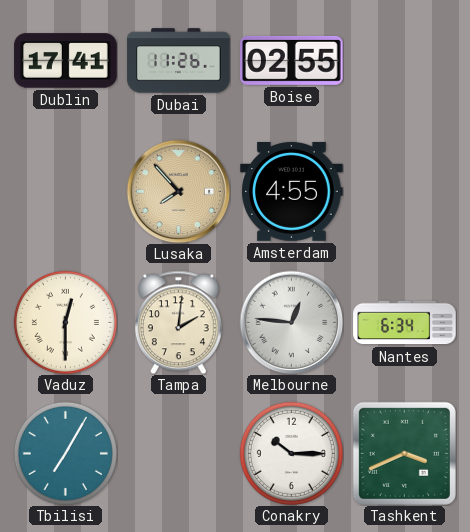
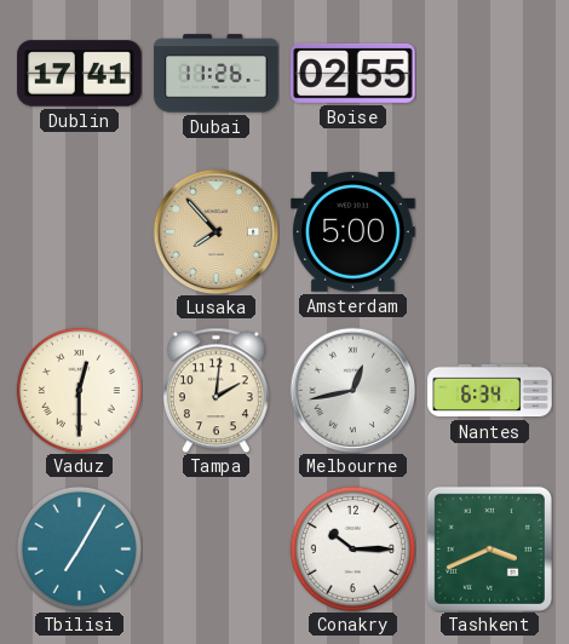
Amsterdam: 4:55 -> 5:00 (354, 231)
Melbourne: 12:46 -> 12:43 (352, 390)
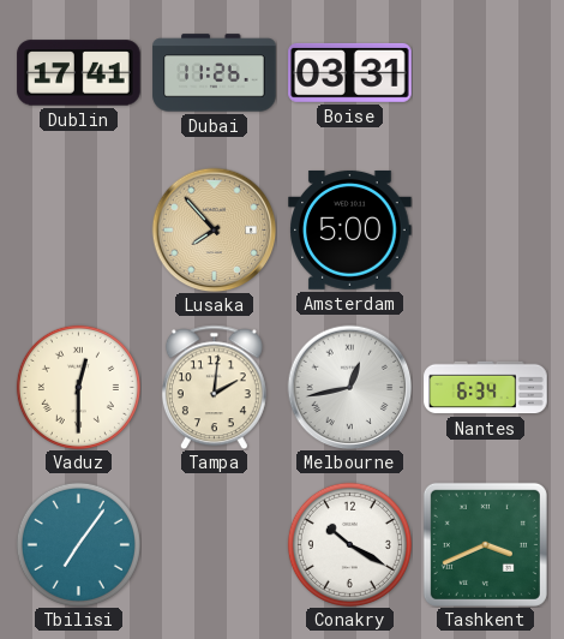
Boise: 02:55 -> 03:31 (350, 72)
Tbilisi: 7:05 -> 7:06 (78, 544)
Conakry: 10:15 -> 10:20 (349, 544)
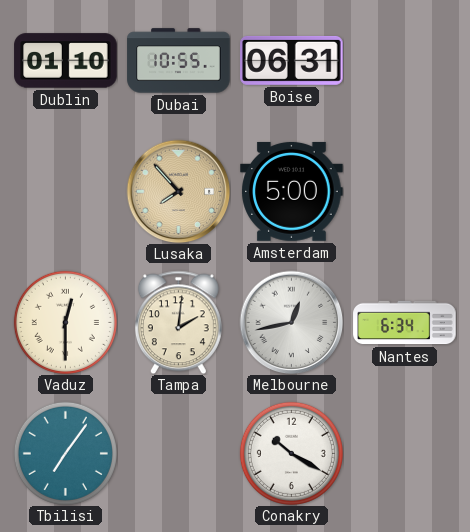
Dublin: 17:41 -> 01:10 (66, 61)
Dubai: 11:26 -> 10:55 (179, 61)
Boise: 03:31 -> 06:31 (292, 60)
Tashkent: 3:41 -> none (485, 544)
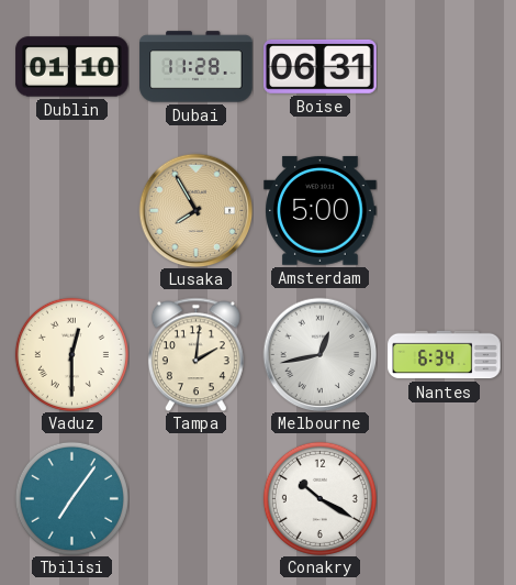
Dubai: 10:55 -> 11:28 (197, 67)
Lusaka: 7:53 -> 7:55 (195, 210)
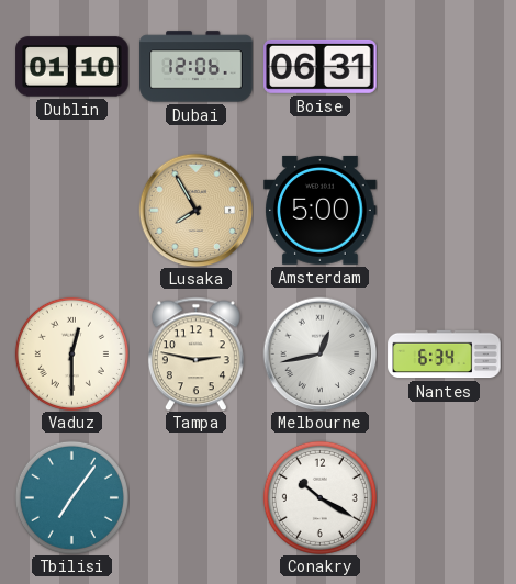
Dubai: 11:28 -> 12:06 (197, 67)
Tampa: 2:01 -> 2:47 (195, 353)
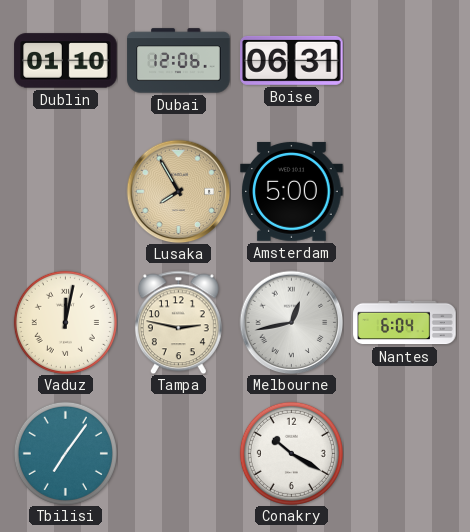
Vaduz: 12:30 -> 12:02 (65, 322)
Nantes: 6:34 -> 6:04 (405, 323)
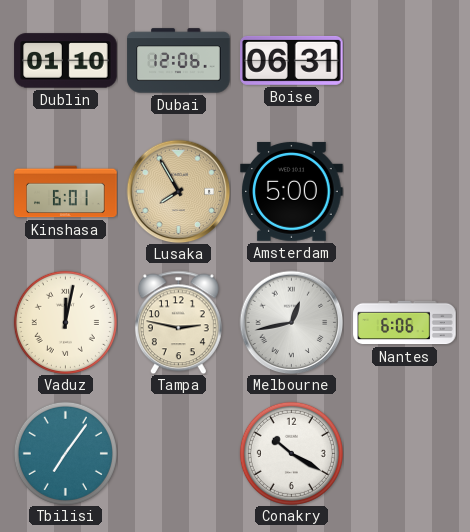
Kinshasa: none -> 6:01 (66, 192)
Nantes: 6:04 -> 6:06 (405, 323)
